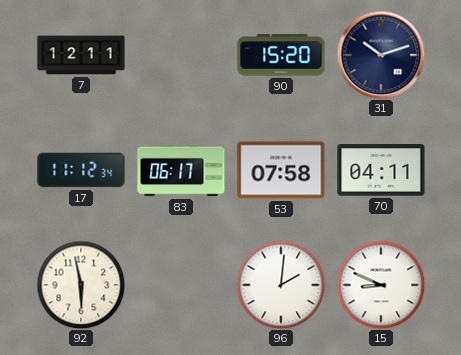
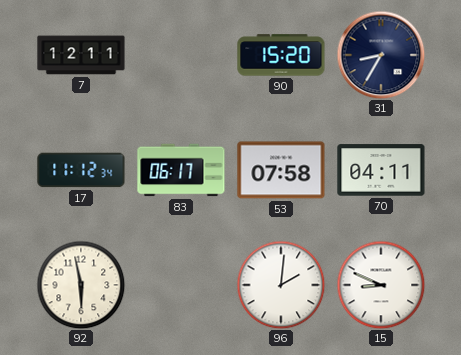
31: 10:12 -> 8:35 (381, 55)
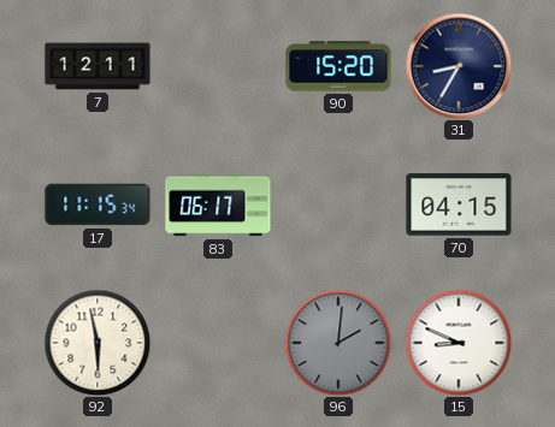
17: 11:12 -> 11:15 (98, 204)
53: 07:58 -> none (281, 170)
70: 04:11 -> 04:15 (459, 204)
96 dial: white -> grey (338, 343)
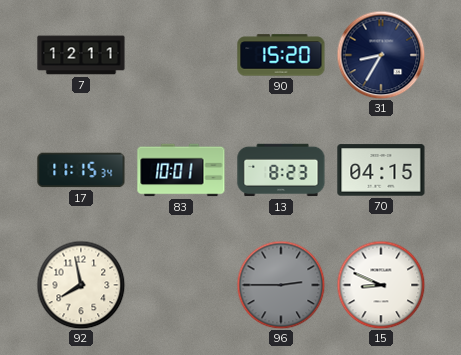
83: 06:17 -> 10:01 (181, 170)
13: none -> 8:23 (281, 170)
92: 5:58 -> 7:58 (81, 285)
96: 2:01 -> 2:45 (281, 285)
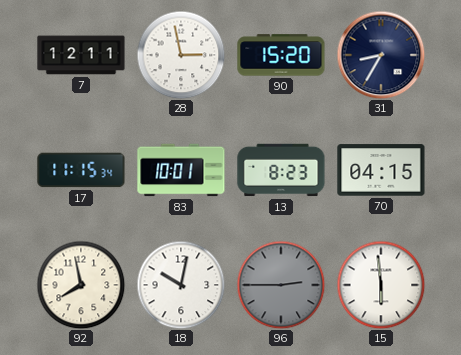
28: none -> 2:58 (181, 55)
18: none -> 10:02 (181, 285)
15: 8:49 -> 5:59 (381, 285)
